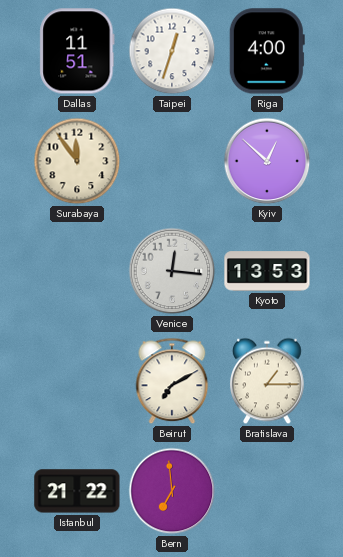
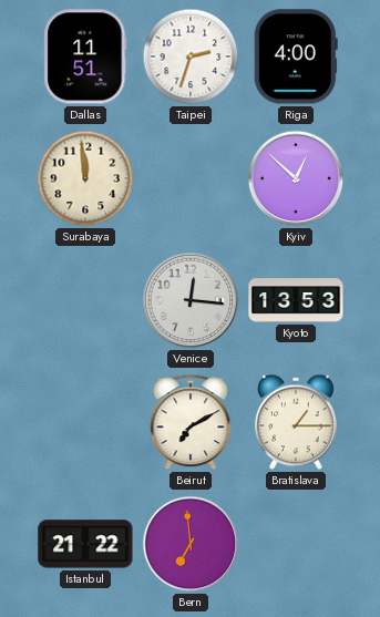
Taipei: 12:33 -> 2:33 (191, 56)
Surabaya: 11:54 -> 11:59 (85, 178)
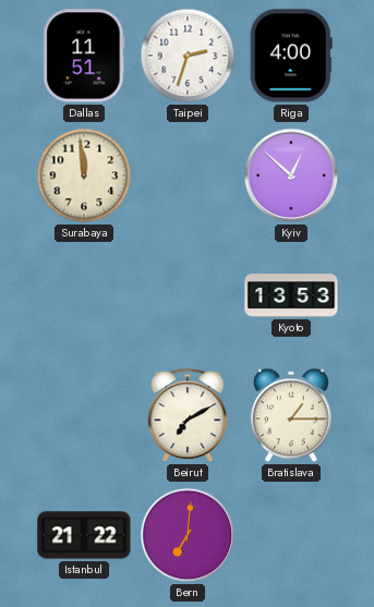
Venice: 12:16 -> none (191, 300)
Bern: 6:59 -> 7:01 (188, 535)
